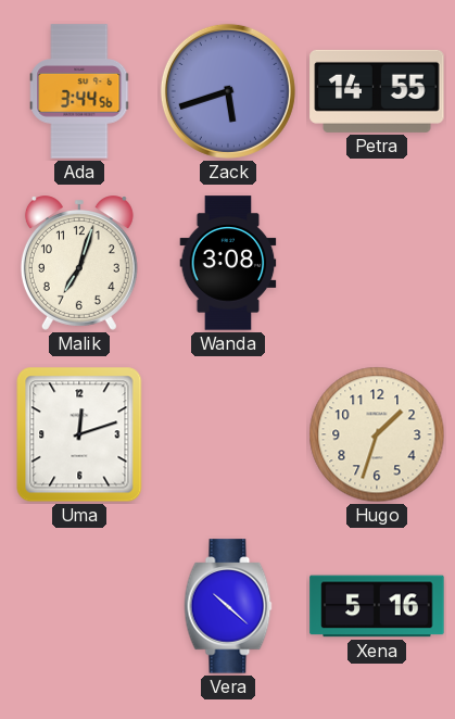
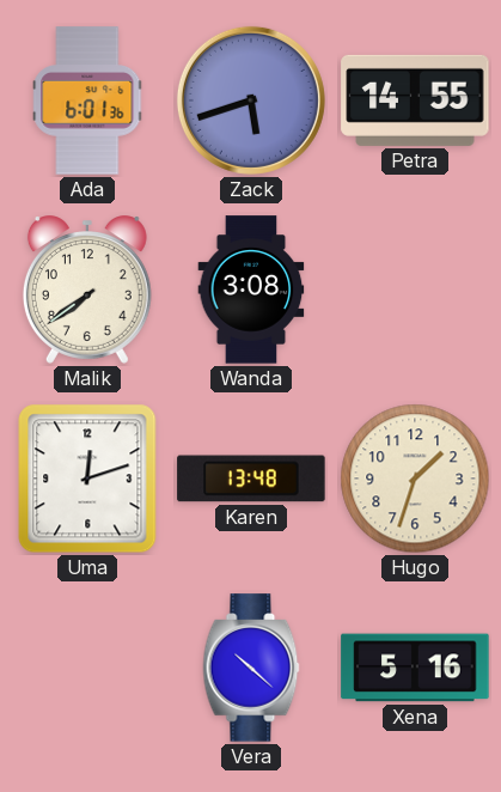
Ada: 3:44 -> 6:01 (88, 100)
Malik: 7:03 -> 7:39 (87, 290)
Karen: none -> 13:48 (251, 479)
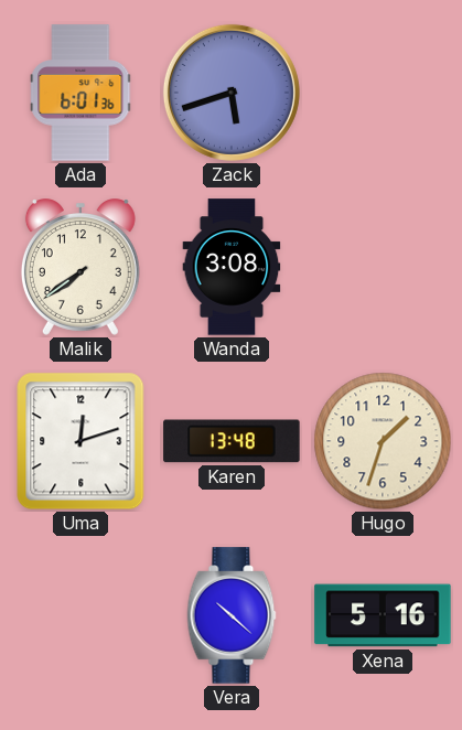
Petra: 14:55 -> none (415, 100)
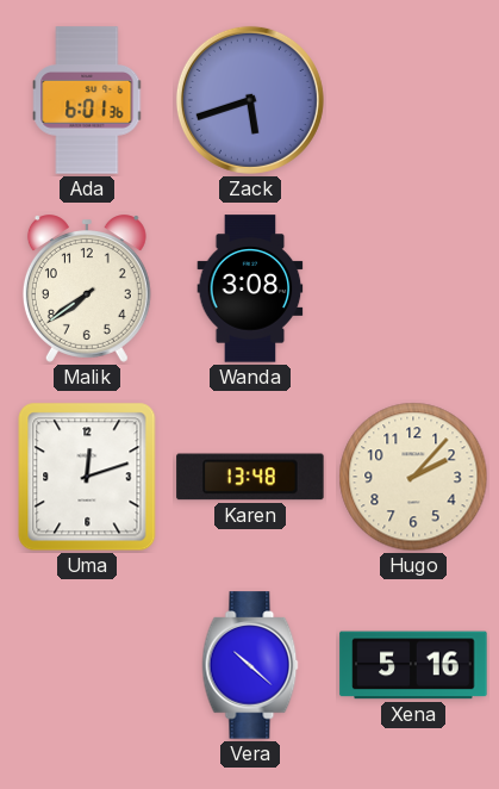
Hugo: 1:33 -> 2:07 (413, 477)
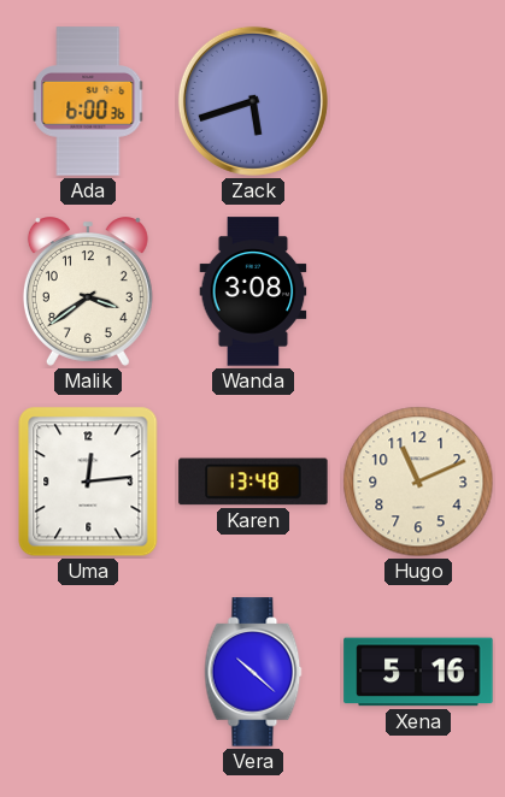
Ada: 6:01 -> 6:00 (89, 101)
Malik: 7:39 -> 3:39 (88, 291)
Uma: 12:12 -> 12:14 (88, 482)
Hugo: 2:07 -> 11:11 (418, 482)
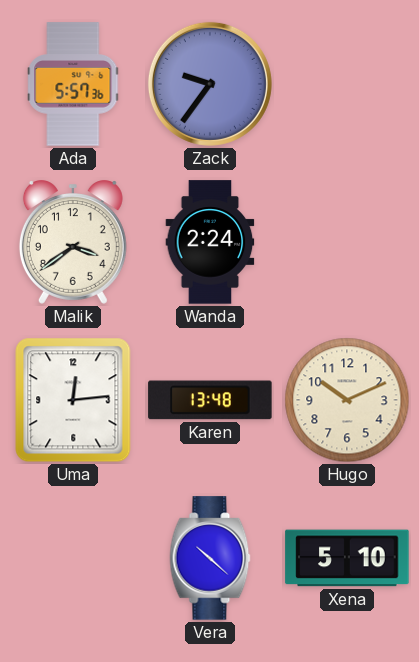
Ada: 6:00 -> 5:57 (74, 84)
Zack: 5:42 -> 9:36 (210, 84)
Wanda: 3:08 -> 2:24 (210, 242)
Hugo: 11:11 -> 10:11 (347, 400)
Xena: 5:16 -> 5:10 (347, 558)
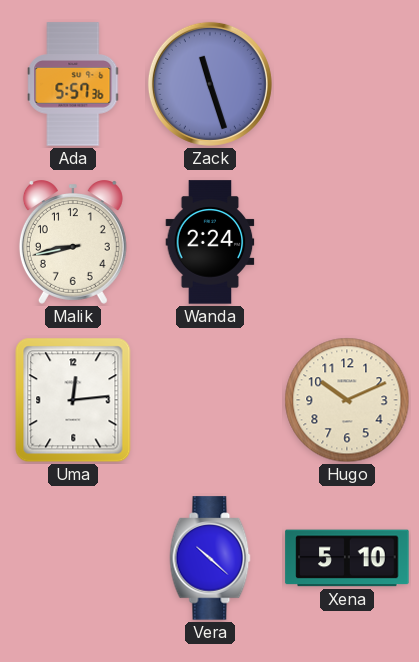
Zack: 9:36 -> 11:27 (210, 84)
Malik: 3:39 -> 8:43 (73, 242)
Karen: 13:48 -> none (210, 400)
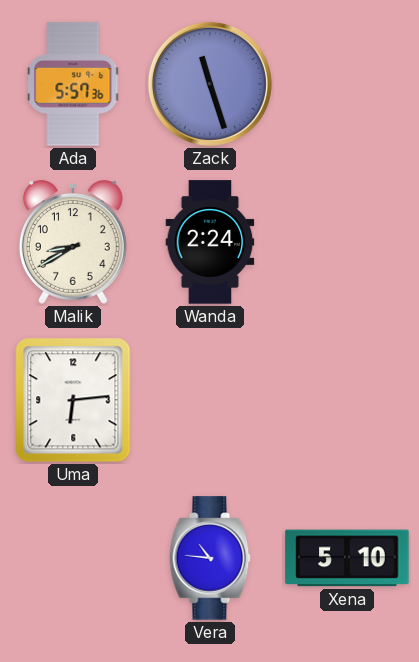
Malik: 8:43 -> 8:40 (73, 242)
Uma: 12:14 -> 6:14 (73, 400)
Hugo: 10:11 -> none (347, 400)
Vera: 10:22 -> 10:46 (210, 558)
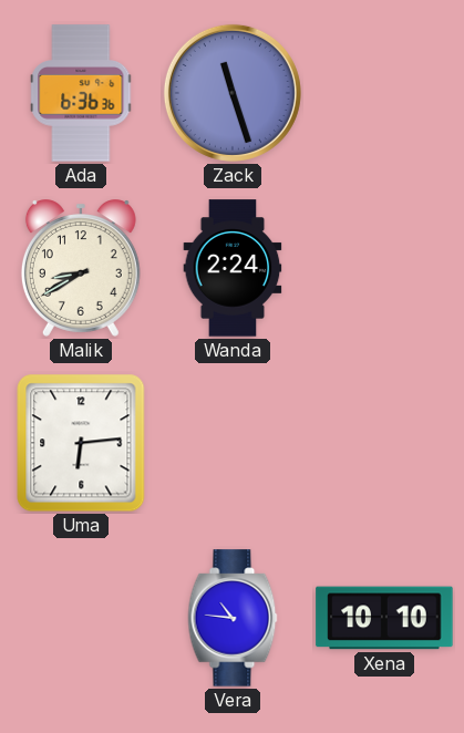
Ada: 5:57 -> 6:36 (82, 93)
Xena: 5:10 -> 10:10 (384, 618)
